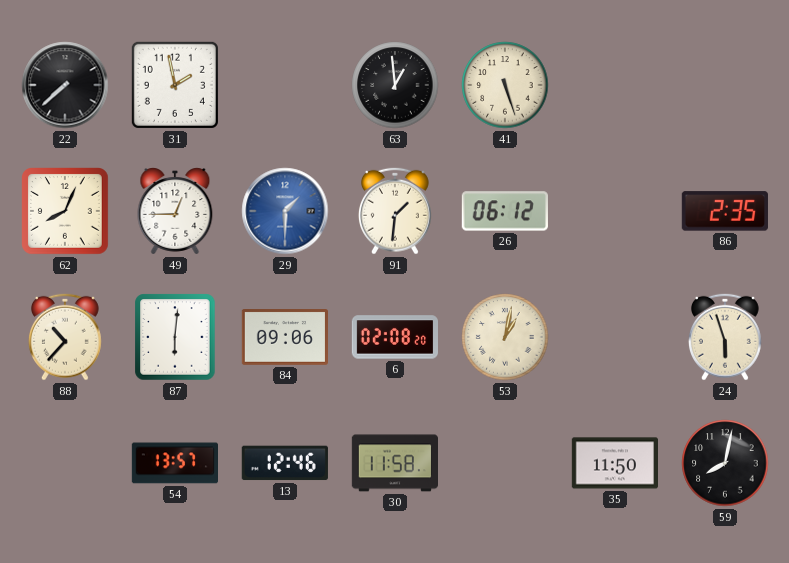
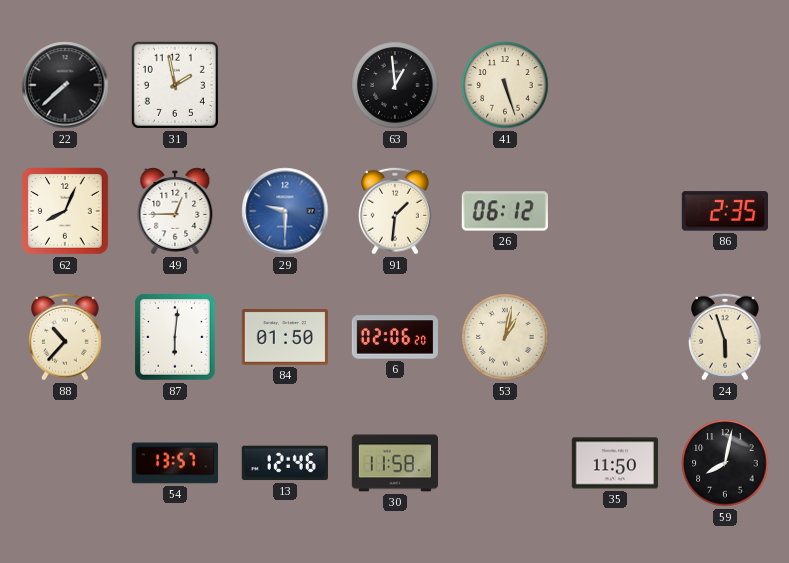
29: 1:30 -> 9:30 (285, 211)
84: 09:06 -> 01:50 (284, 338)
6: 02:08 -> 02:06 (394, 337)
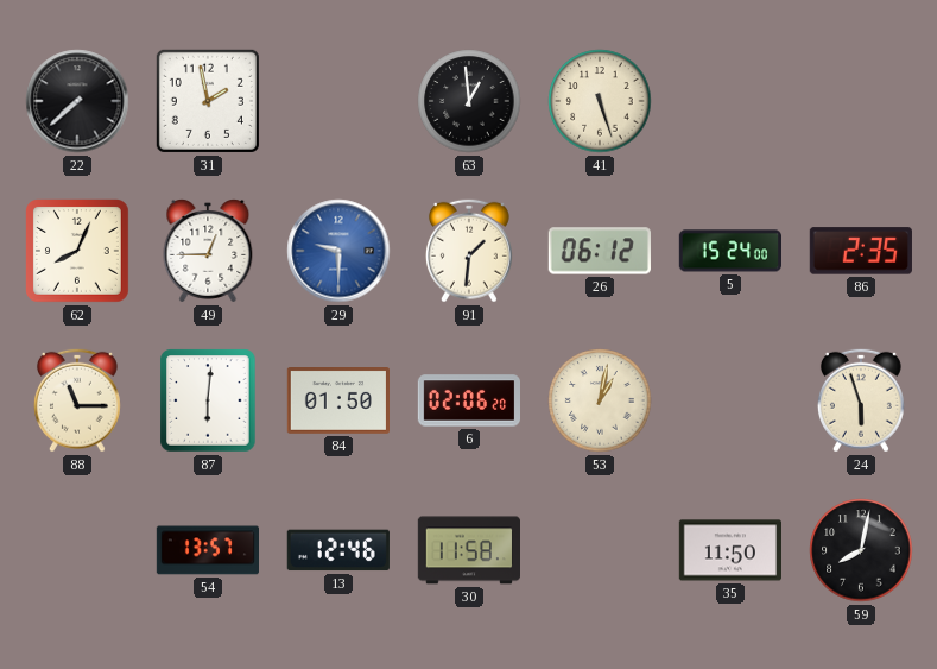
5: none -> 15:24 (729, 251)
88: 10:37 -> 11:15 (77, 400)
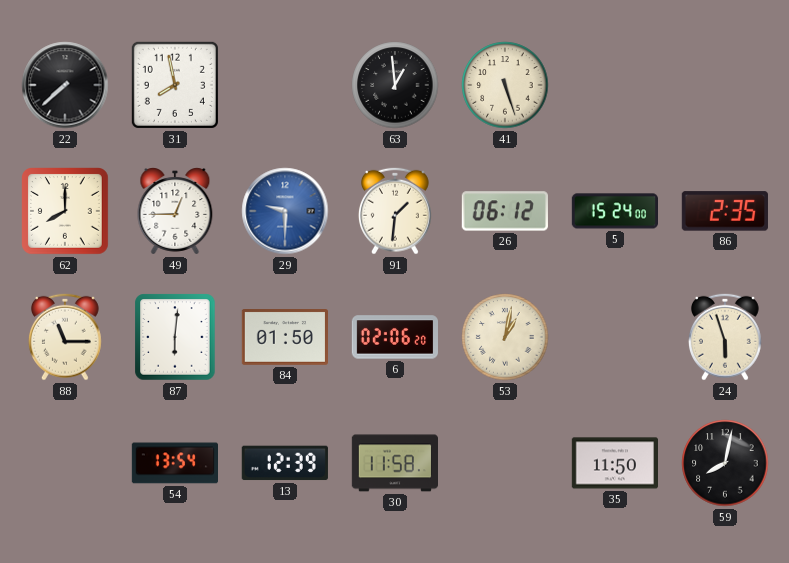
31: 1:58 -> 7:58 (175, 85)
62: 8:04 -> 8:00 (66, 212)
54: 13:57 -> 13:54 (174, 463)
13: 12:46 -> 12:39 (285, 463)
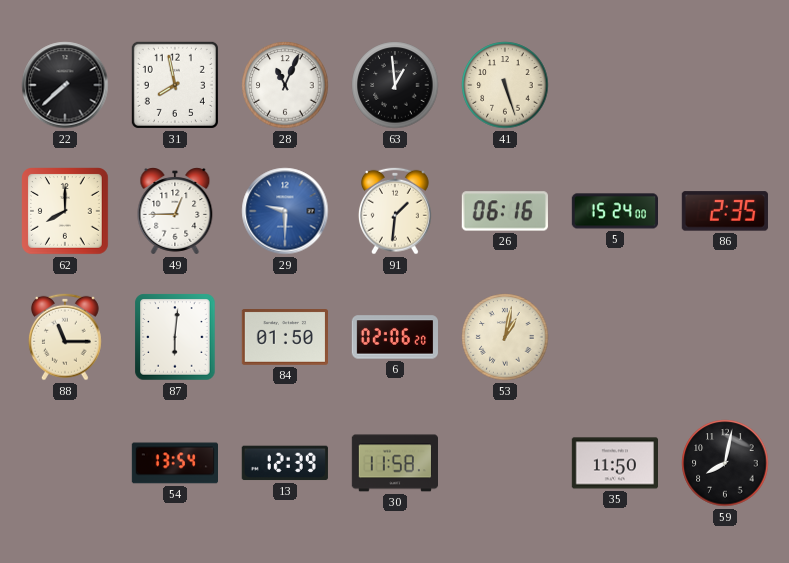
28: none -> 11:04 (285, 85)
26: 06:12 -> 06:16 (505, 211)
24: 5:57 -> none (725, 337)
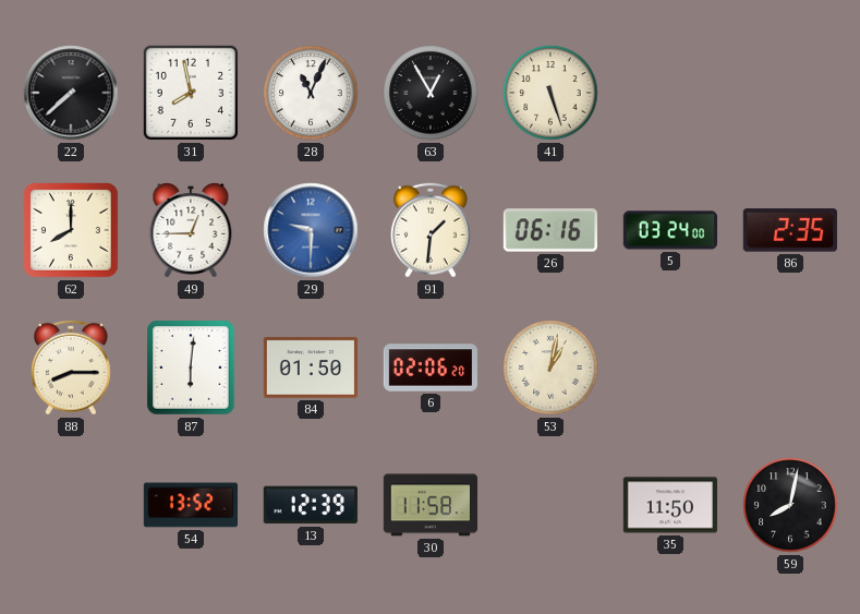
63: 12:59 -> 12:55 (431, 93)
5: 15:24 -> 03:24 (669, 230)
88: 11:15 -> 8:15 (71, 368)
54: 13:54 -> 13:52 (190, 505)
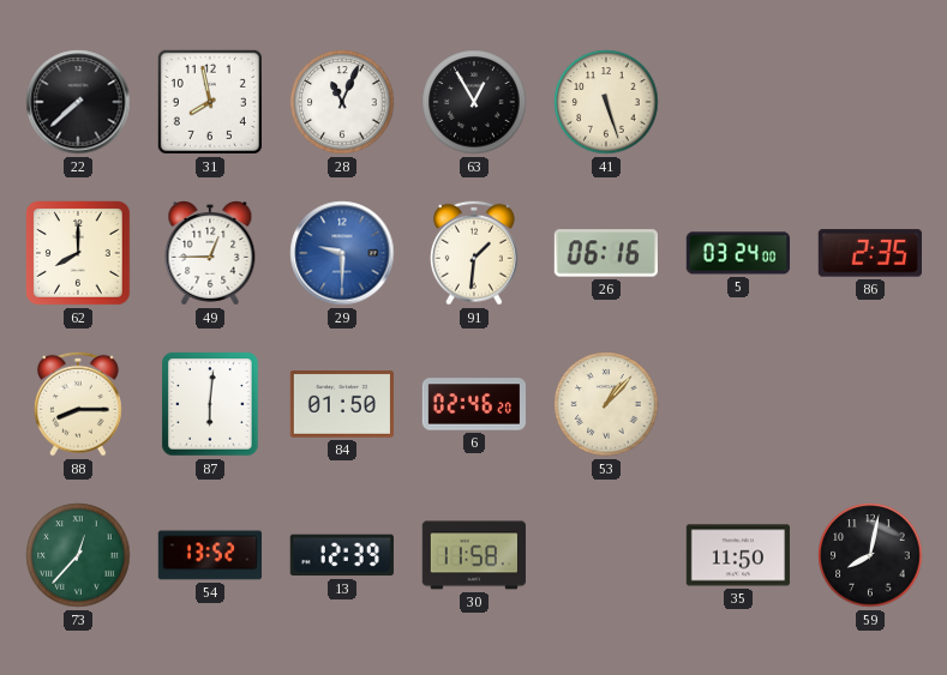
6: 02:06 -> 02:46 (473, 404)
53: 1:02 -> 1:07 (606, 404)
73: none -> 12:37 (78, 555)
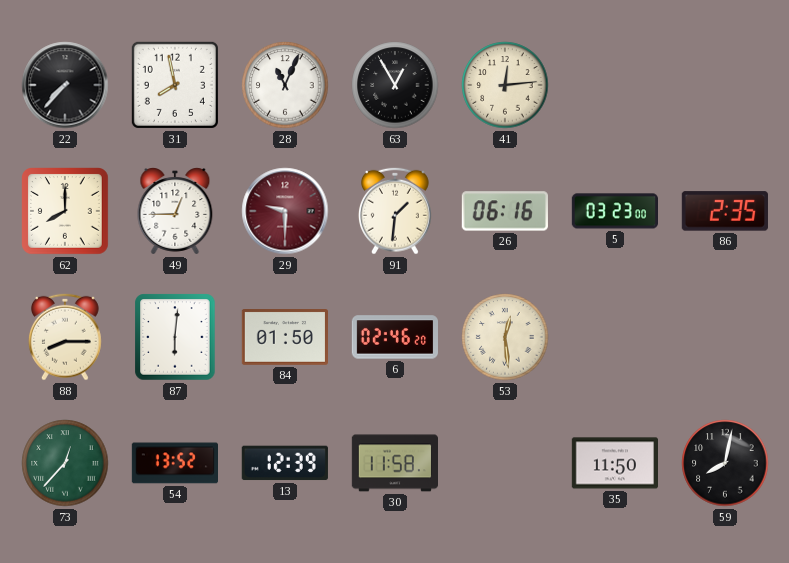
22: 7:38 -> 7:37 (65, 85)
41: 5:27 -> 12:14 (505, 85)
29 dial: blue -> burgundy (285, 211)
5: 03:24 -> 03:23 (614, 211)
53: 1:07 -> 12:29 (505, 337)
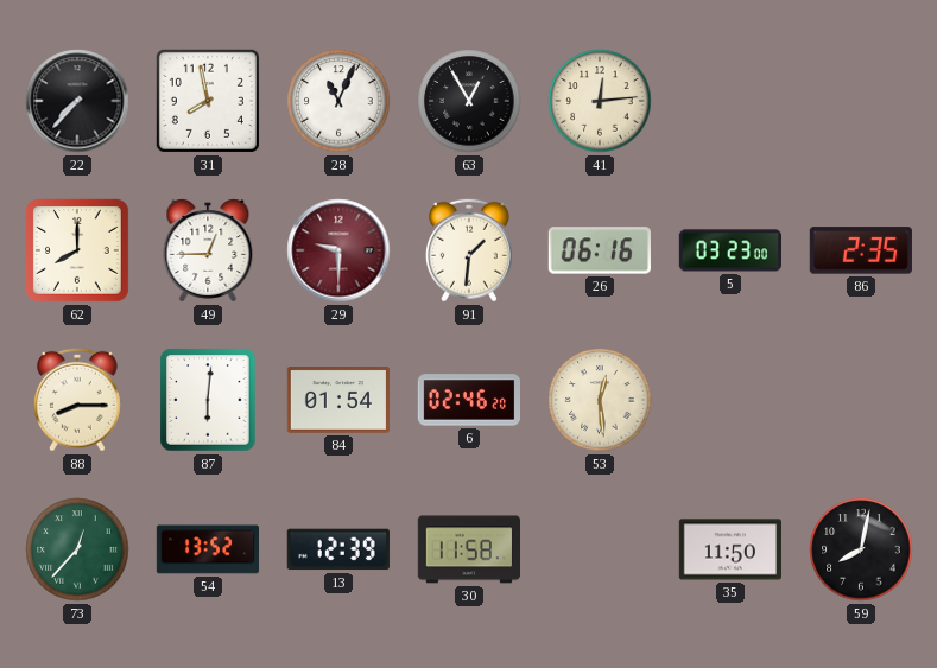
84: 01:50 -> 01:54 (337, 401)
